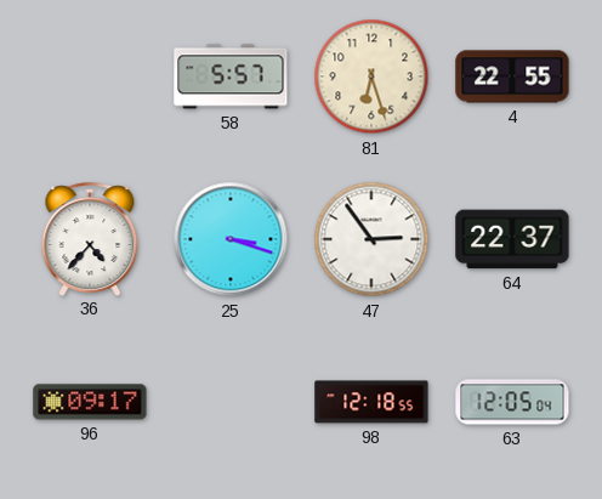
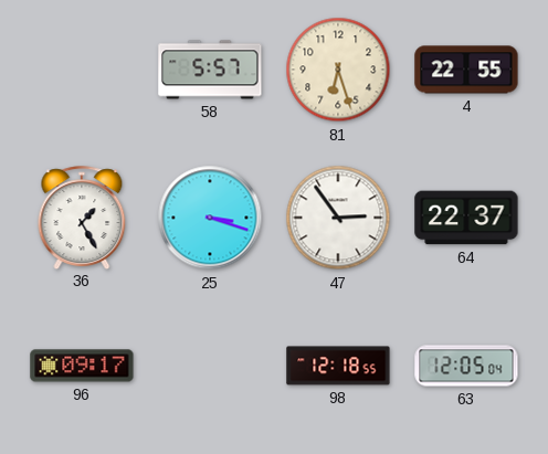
36: 4:37 -> 1:25 (82, 218)
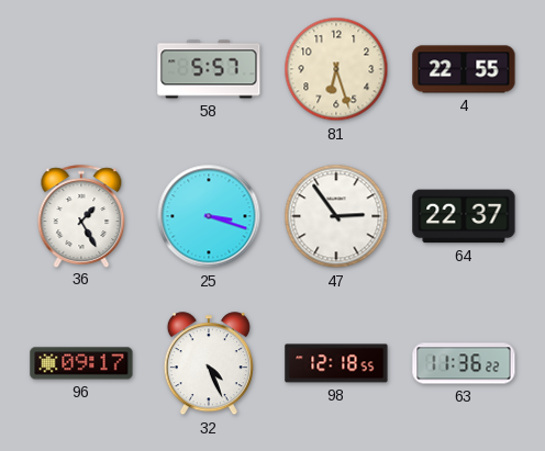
32: none -> 4:26 (209, 364)
63: 12:05 -> 11:36 (464, 363)
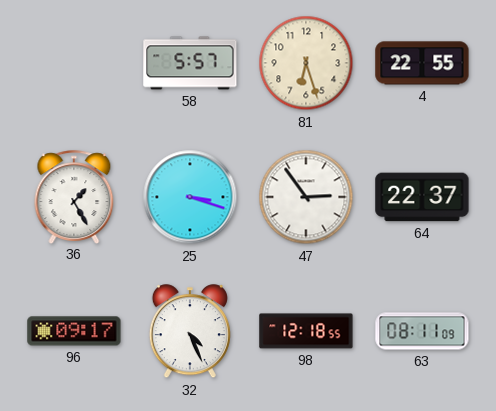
63: 11:36 -> 08:11 (422, 331)
